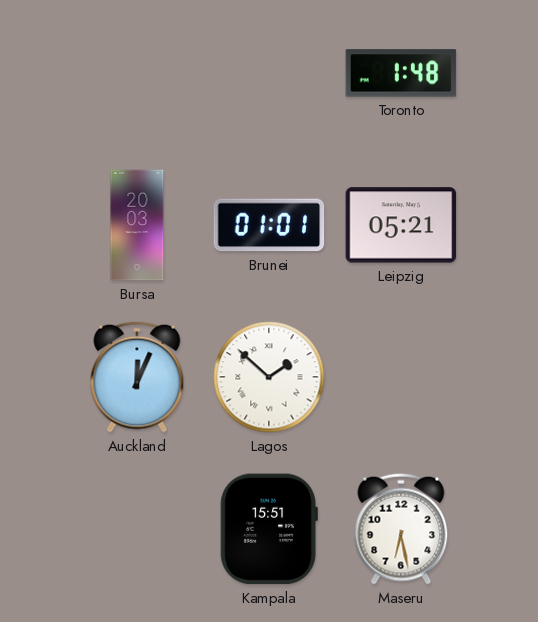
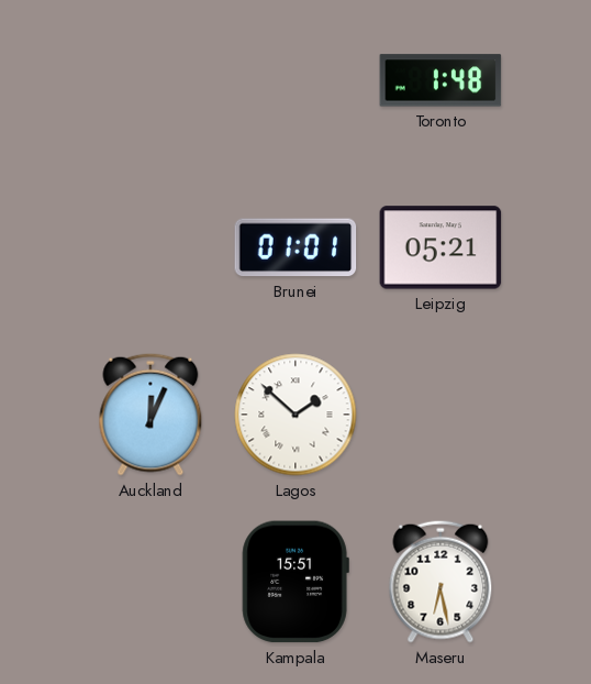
Bursa: 20:03 -> none (137, 225)
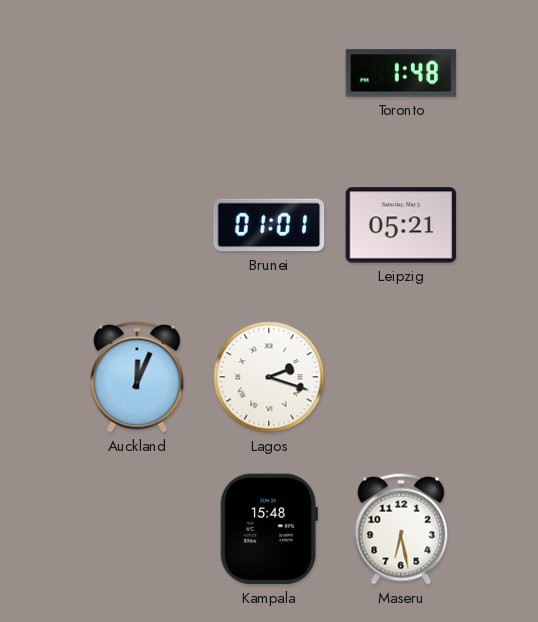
Lagos: 1:52 -> 2:18 (269, 377)
Kampala: 15:51 -> 15:48 (269, 529)
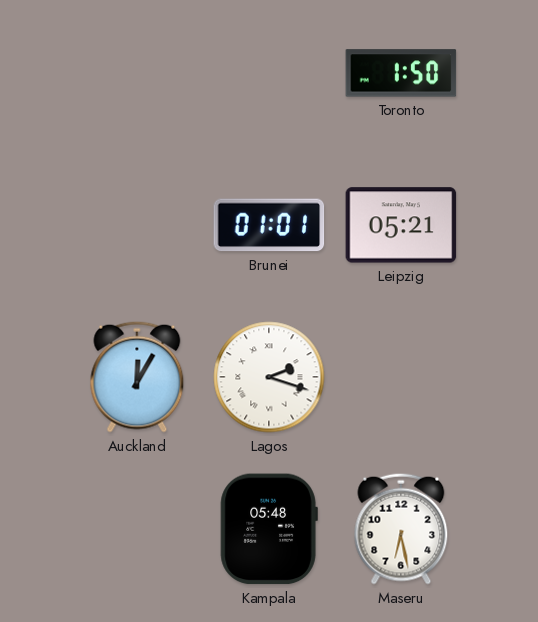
Toronto: 1:48 -> 1:50 (401, 73)
Auckland: 12:04 -> 12:05 (137, 377)
Kampala: 15:48 -> 05:48 (269, 529)
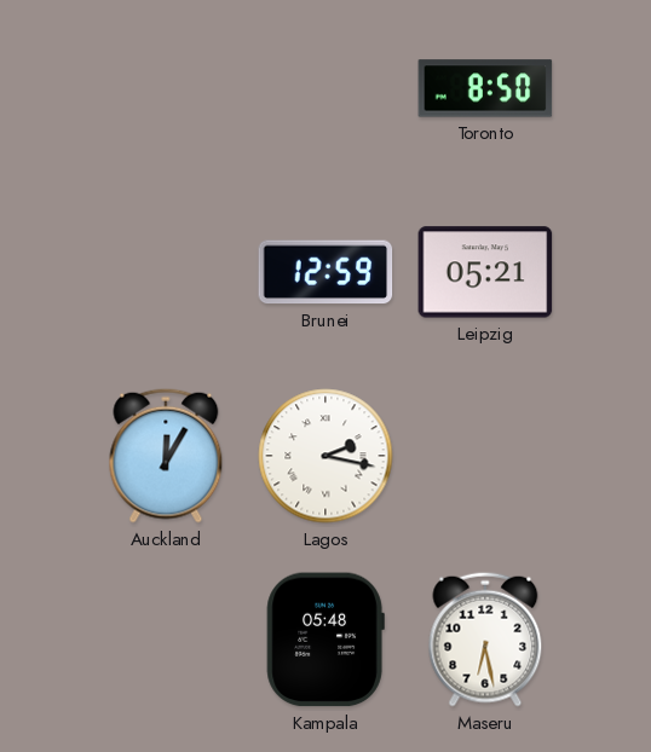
Toronto: 1:50 -> 8:50 (485, 88)
Brunei: 01:01 -> 12:59 (325, 272)
Lagos: 2:18 -> 2:17 (325, 456)
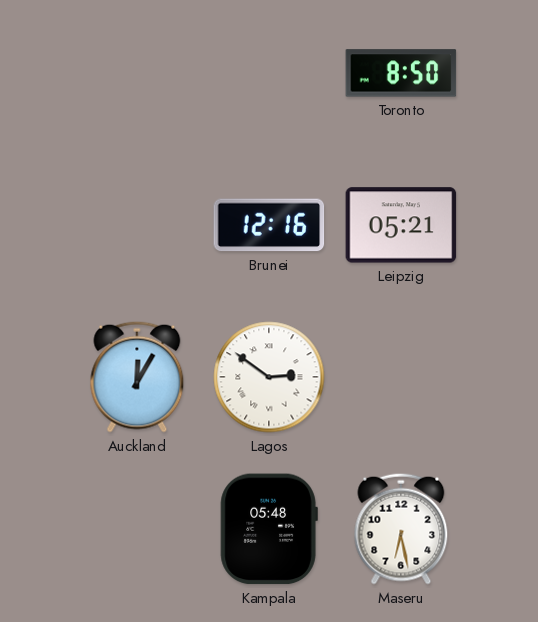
Brunei: 12:59 -> 12:16 (269, 225)
Lagos: 2:17 -> 2:51 (269, 377)
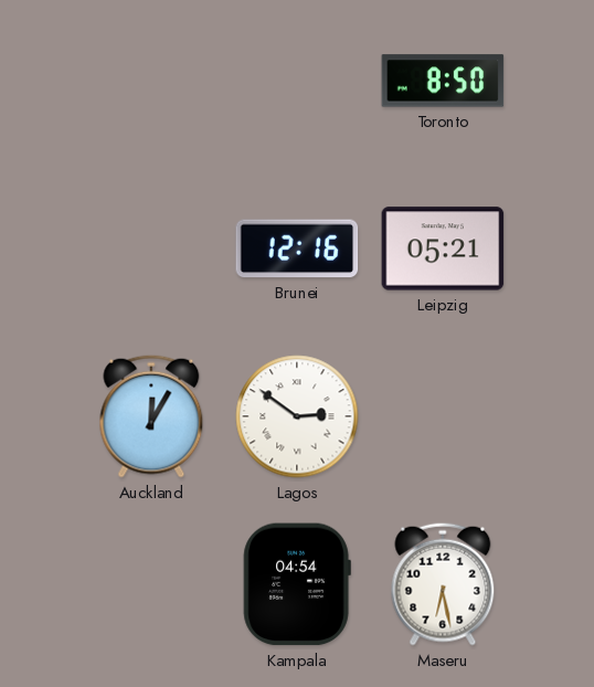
Kampala: 05:48 -> 04:54 (297, 584)
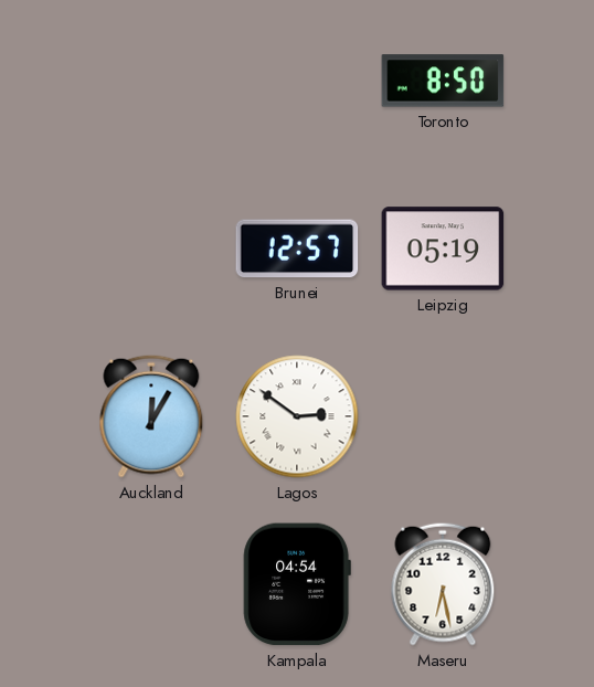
Brunei: 12:16 -> 12:57 (297, 249)
Leipzig: 05:21 -> 05:19 (443, 249)
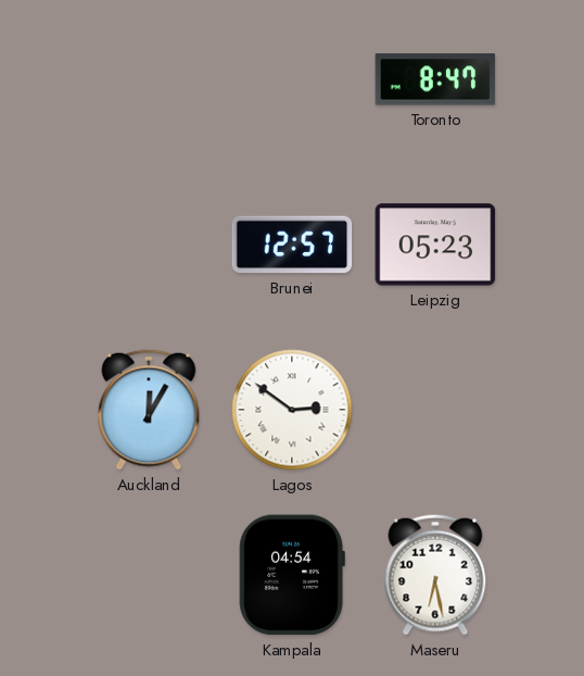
Toronto: 8:50 -> 8:47 (435, 79)
Leipzig: 05:19 -> 05:23 (435, 245)
